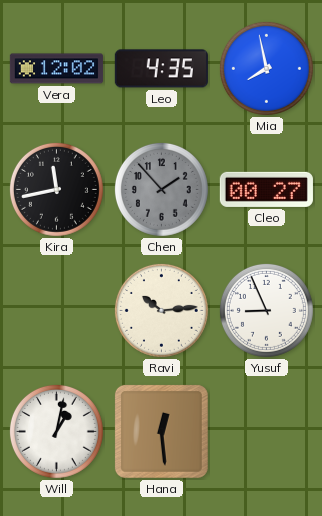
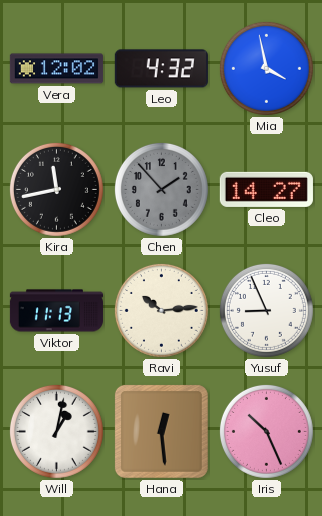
Leo: 4:35 -> 4:32 (161, 69)
Mia: 7:58 -> 3:58 (266, 68)
Cleo: 00:27 -> 14:27 (266, 189)
Viktor: none -> 11:13 (56, 311)
Iris: none -> 10:26 (266, 431)
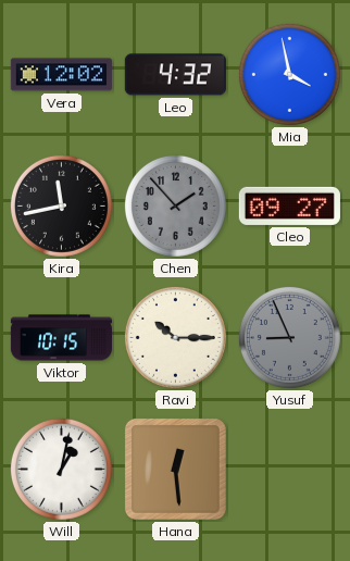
Cleo: 14:27 -> 09:27 (289, 205)
Viktor: 11:13 -> 10:15 (61, 338)
Ravi: 10:14 -> 10:15 (175, 337)
Yusuf dial: white -> grey (289, 337)
Iris: 10:26 -> none (266, 431)
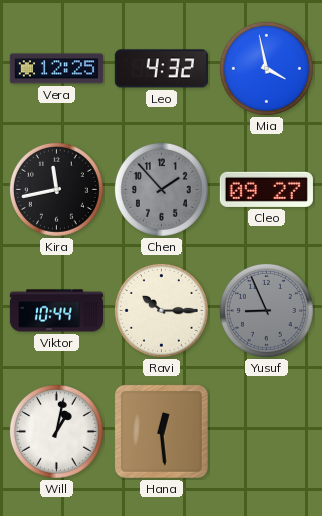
Vera: 12:02 -> 12:25 (56, 69)
Viktor: 10:15 -> 10:44 (56, 311)
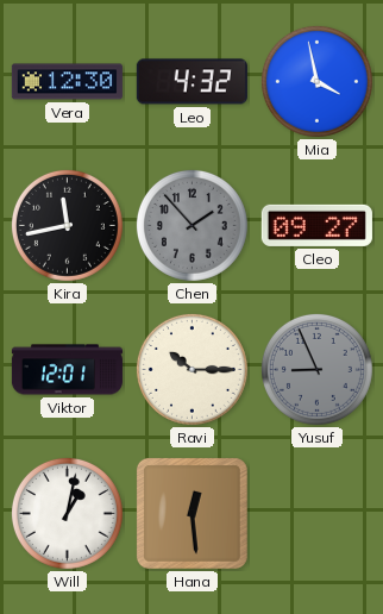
Vera: 12:25 -> 12:30 (67, 82)
Viktor: 10:44 -> 12:01 (67, 370)
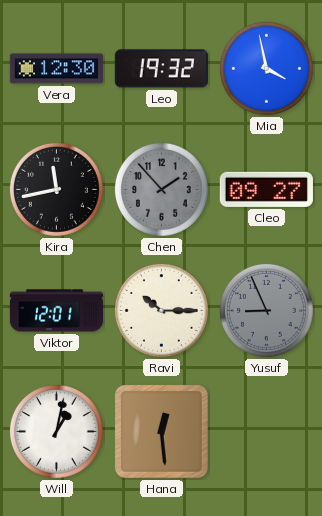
Leo: 4:32 -> 19:32 (161, 69)
